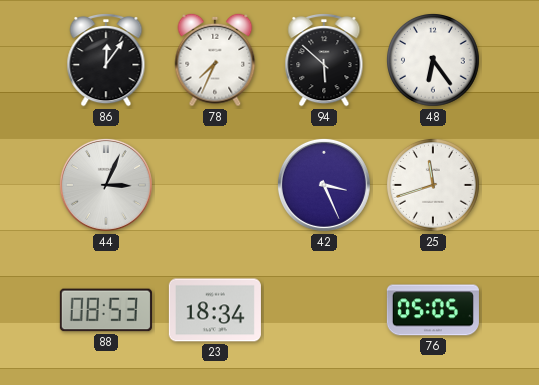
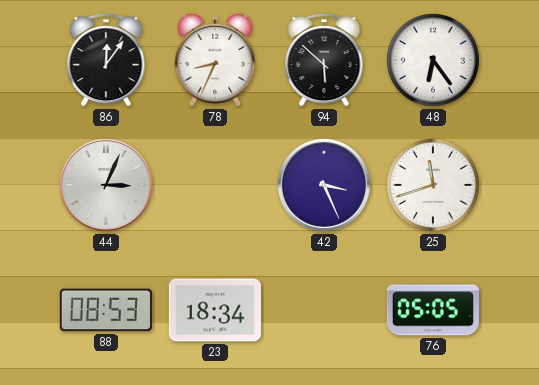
78: 7:34 -> 8:34 (215, 60)
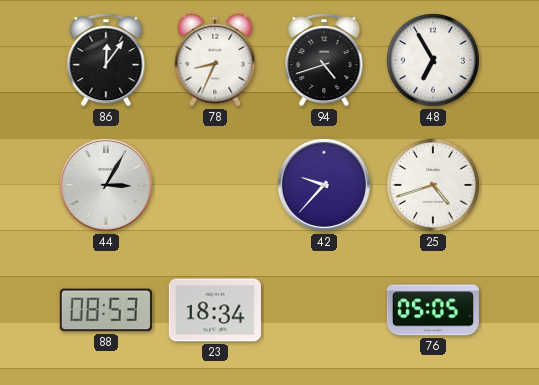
94: 5:52 -> 4:42 (324, 60)
48: 6:24 -> 6:55 (434, 61)
44: 3:04 -> 3:05 (106, 185)
42: 3:26 -> 9:37 (324, 185)
25: 11:42 -> 4:42 (434, 186)
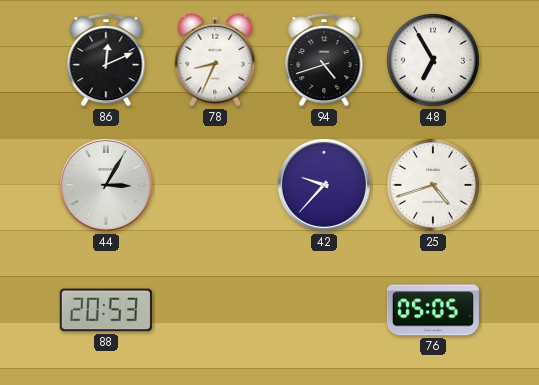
86: 12:06 -> 12:11 (106, 60)
88: 08:53 -> 20:53 (106, 310)
23: 18:34 -> none (215, 310)
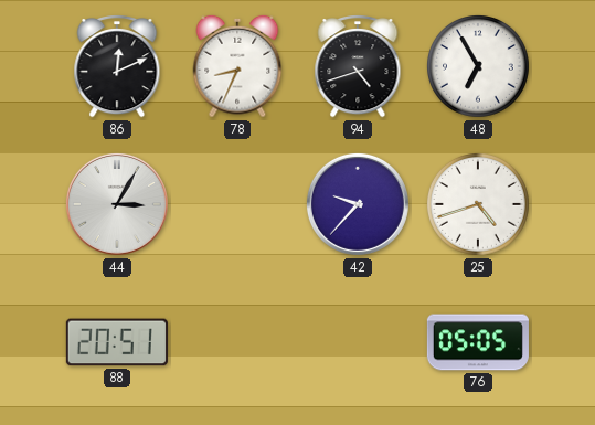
88: 20:53 -> 20:51 (117, 342)
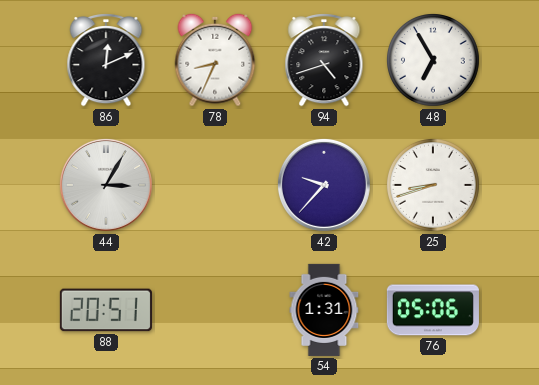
25: 4:42 -> 8:42 (434, 186)
54: none -> 1:31 (324, 310)
76: 05:05 -> 05:06 (433, 310)
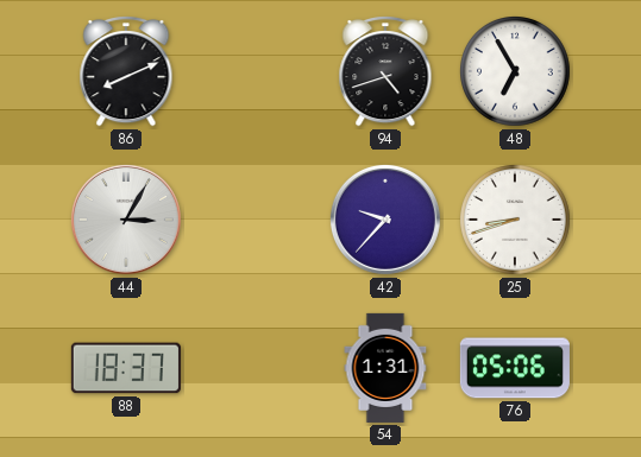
86: 12:11 -> 8:11 (126, 71)
78: 8:34 -> none (215, 60)
88: 20:51 -> 18:37 (126, 368)
